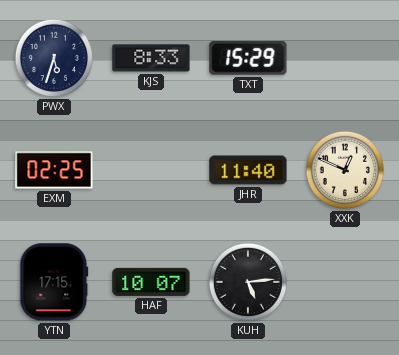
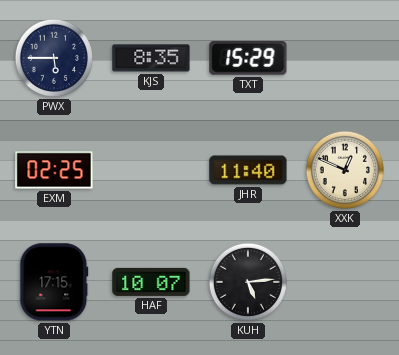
PWX: 5:33 -> 5:45 (54, 58)
KJS: 8:33 -> 8:35 (151, 58)
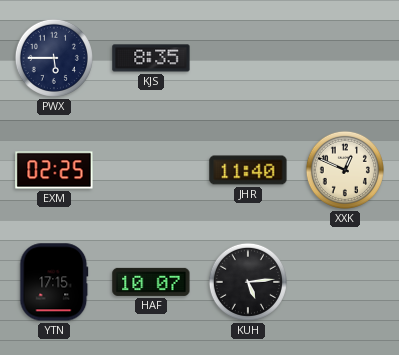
TXT: 15:29 -> none (248, 59)
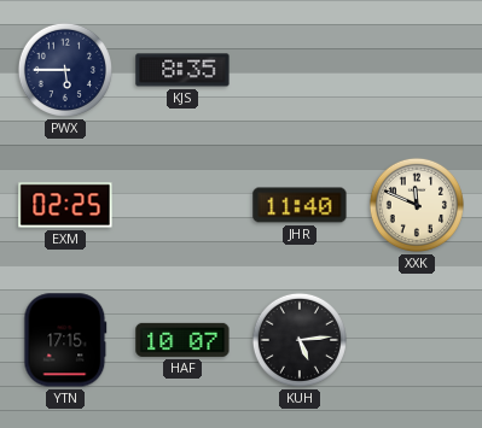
XXK: 12:49 -> 11:49 (417, 205)
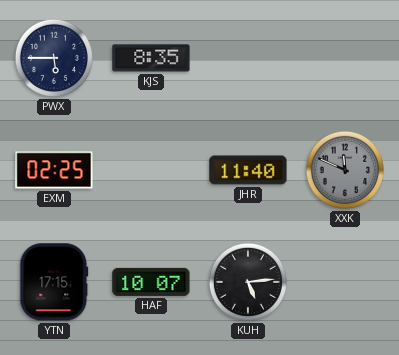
XXK dial: cream -> grey (345, 170)
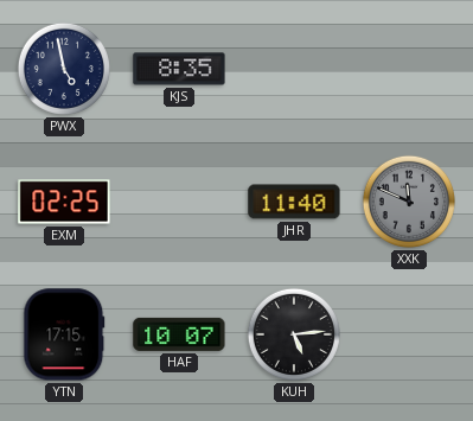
PWX: 5:45 -> 4:58 (64, 69)
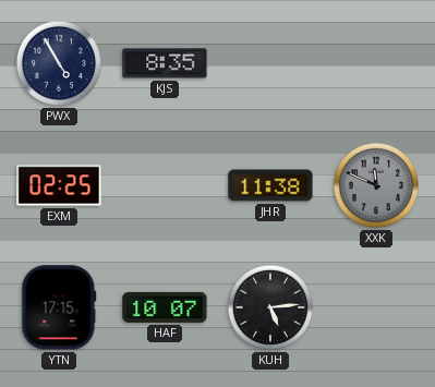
PWX: 4:58 -> 4:55 (59, 63)
JHR: 11:40 -> 11:38 (270, 185)
